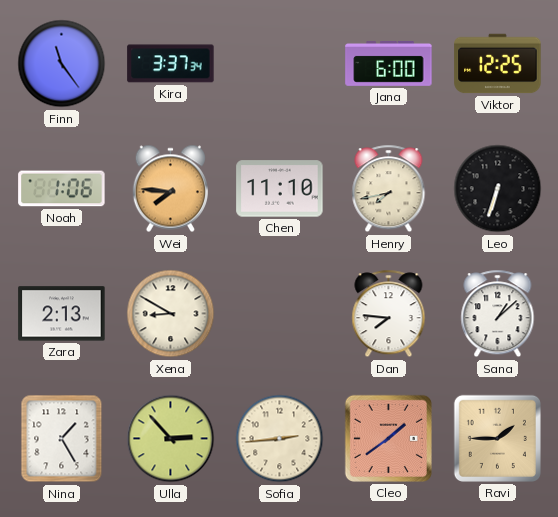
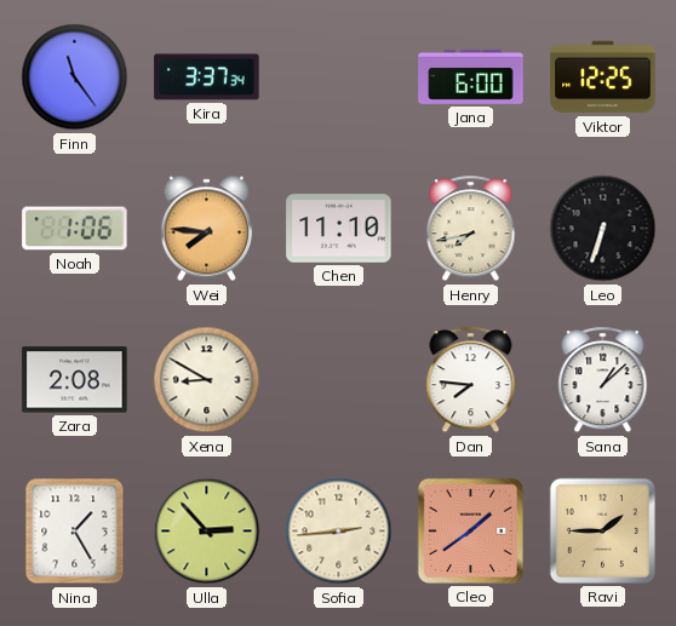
Zara: 2:13 -> 2:08 (75, 380)
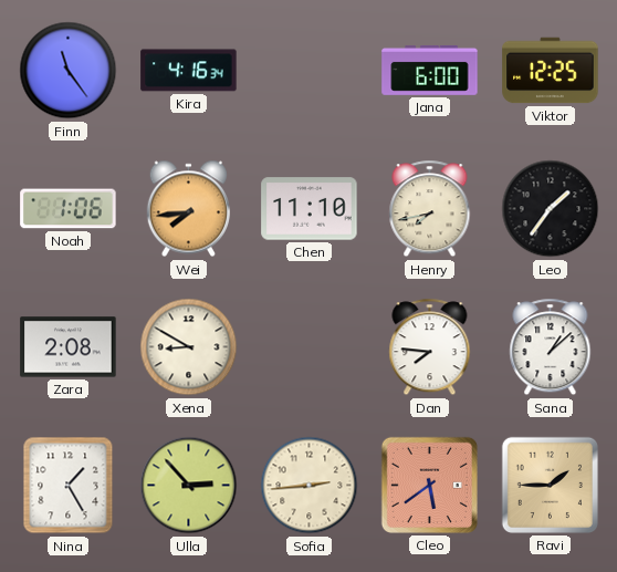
Kira: 3:37 -> 4:16 (189, 71)
Wei: 7:46 -> 7:44 (188, 209)
Leo: 6:33 -> 1:36 (551, 209)
Cleo: 1:39 -> 5:39 (429, 485)
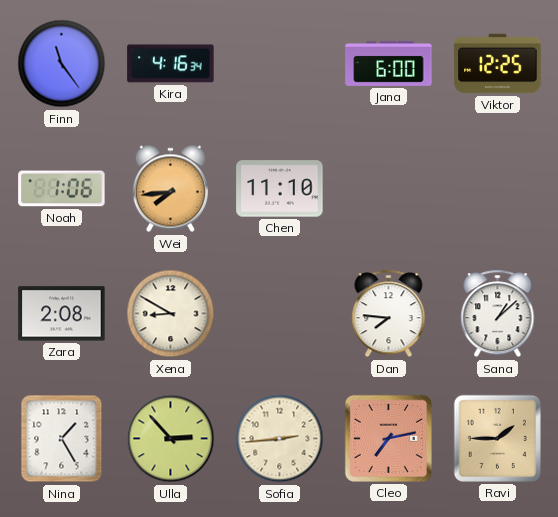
Henry: 7:43 -> none (430, 209)
Leo: 1:36 -> none (551, 209)
Cleo: 5:39 -> 7:13 (388, 438)
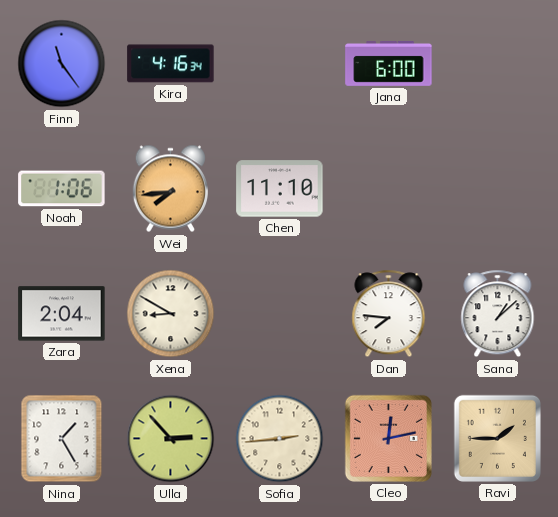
Viktor: 12:25 -> none (498, 64)
Zara: 2:08 -> 2:04 (62, 314)
Cleo: 7:13 -> 12:13 (388, 438)
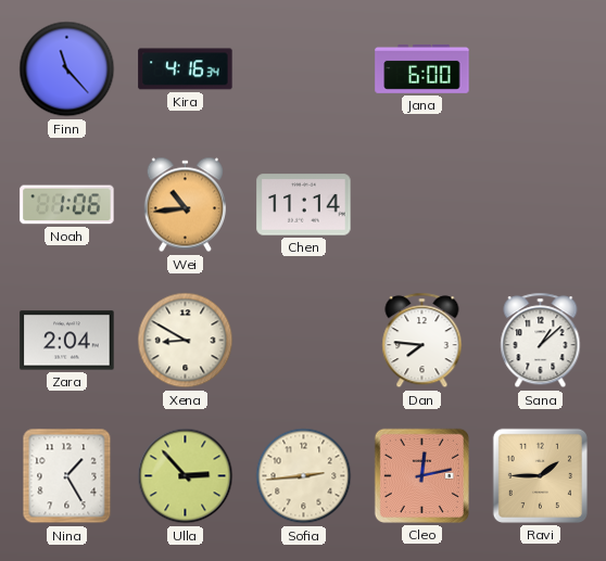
Finn: 11:24 -> 11:23 (67, 69)
Wei: 7:44 -> 10:44 (185, 205)
Chen: 11:10 -> 11:14 (304, 205)
